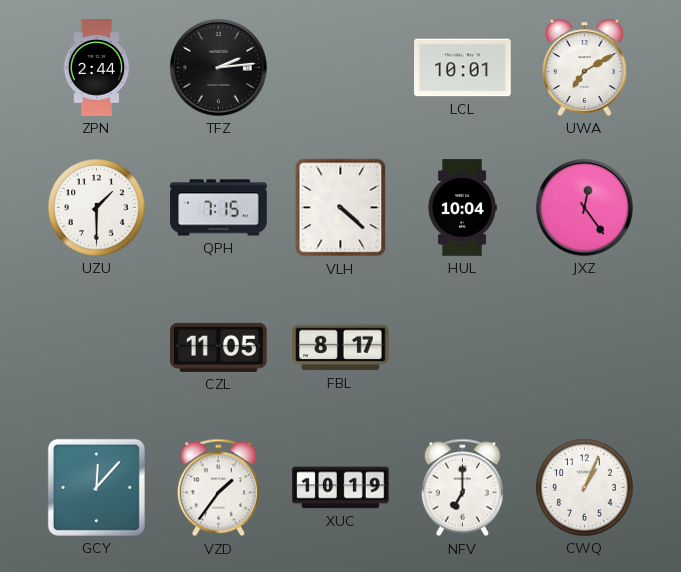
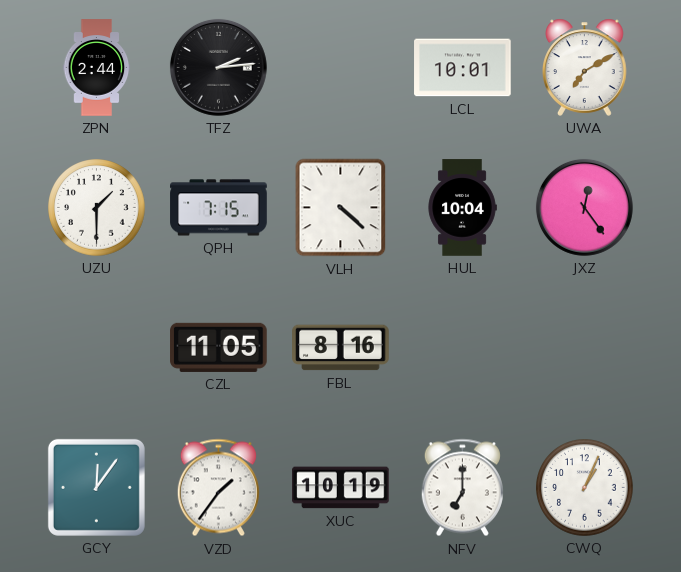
FBL: 8:17 -> 8:16 (341, 348)
GCY: 12:07 -> 12:06 (96, 487)
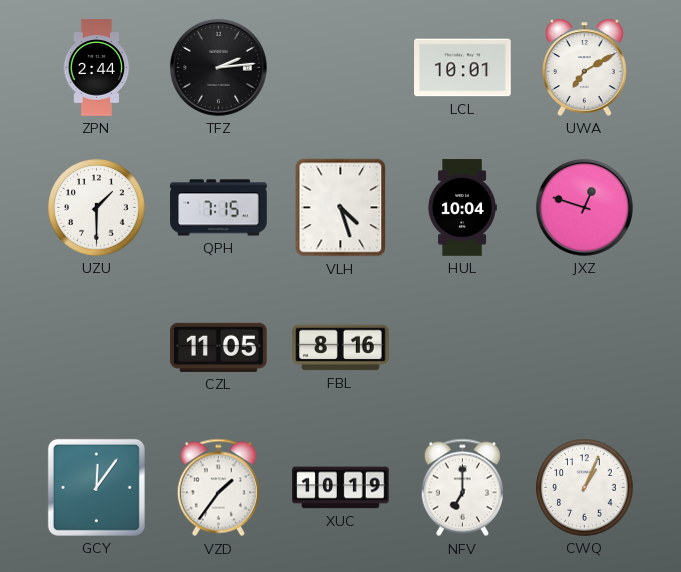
VLH: 4:22 -> 4:27 (341, 208)
JXZ: 12:24 -> 12:48 (584, 207)
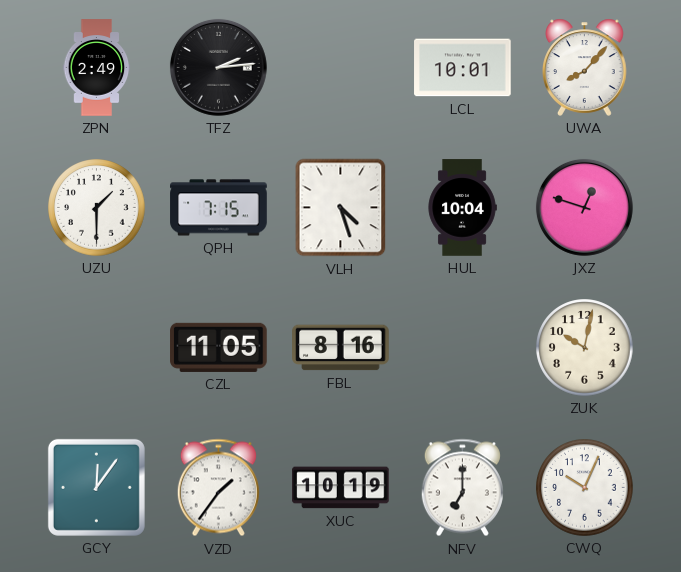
ZPN: 2:44 -> 2:49 (97, 68)
UWA: 7:10 -> 8:07 (585, 67)
ZUK: none -> 10:02 (585, 348)
CWQ: 1:04 -> 10:04 (585, 488)
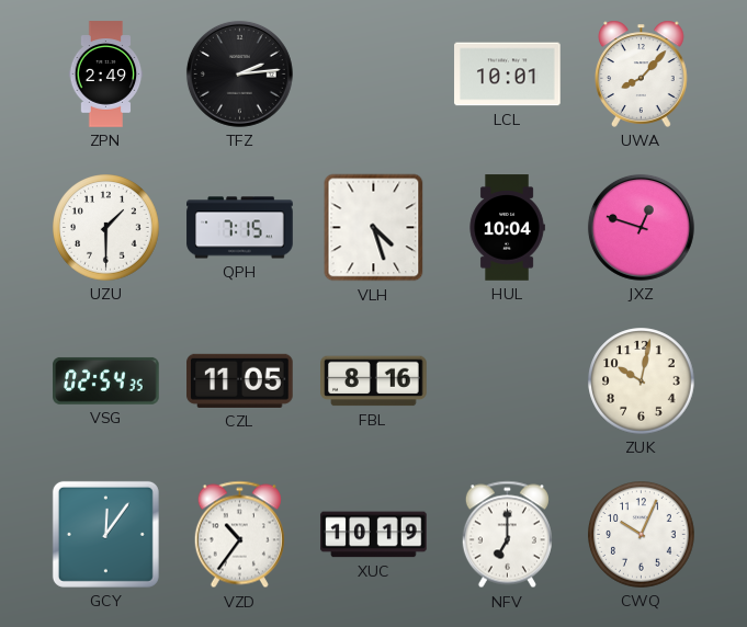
VSG: none -> 02:54 (106, 380)
VZD: 1:36 -> 10:36 (239, 535)
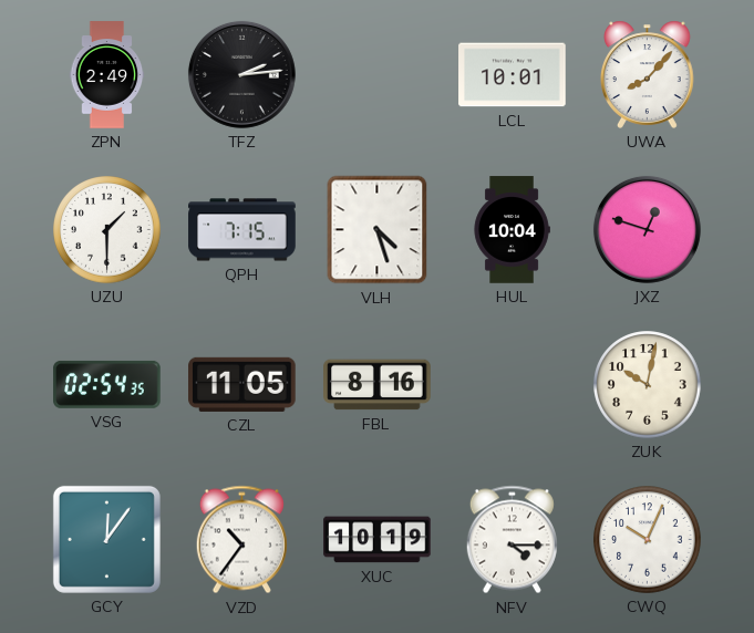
NFV: 7:00 -> 4:15 (512, 540)
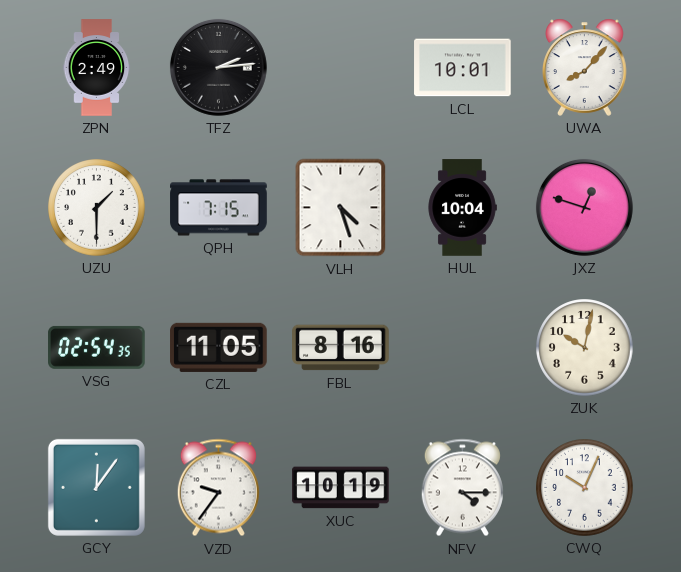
VZD: 10:36 -> 9:36 (218, 488)
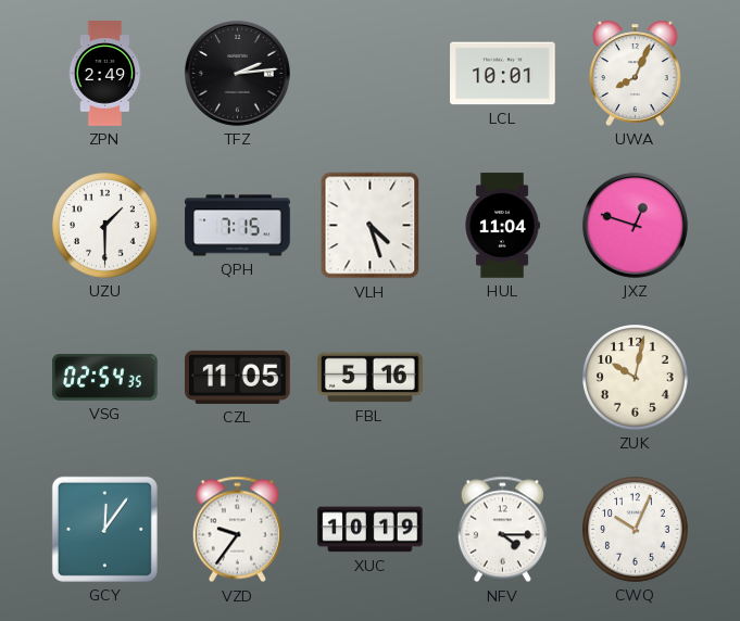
UWA: 8:07 -> 8:04 (636, 73)
HUL: 10:04 -> 11:04 (502, 226)
FBL: 8:16 -> 5:16 (371, 378)
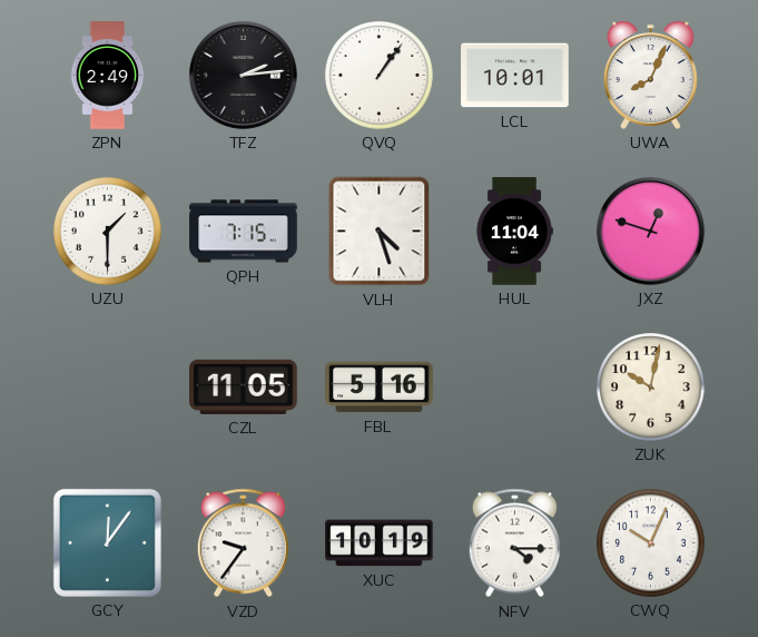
QVQ: none -> 1:06 (380, 76)
VSG: 02:54 -> none (105, 377)
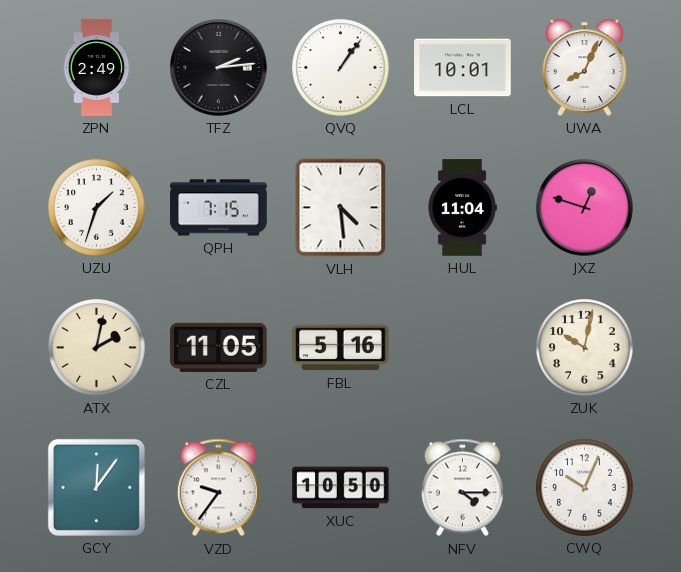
UZU: 1:30 -> 1:33 (97, 208)
VLH: 4:27 -> 4:29 (341, 208)
ATX: none -> 2:02 (97, 348)
XUC: 10:19 -> 10:50 (341, 488)
